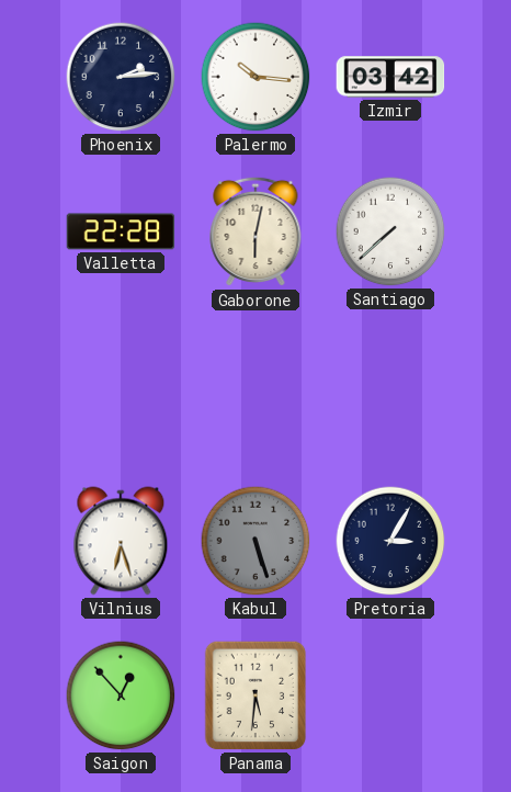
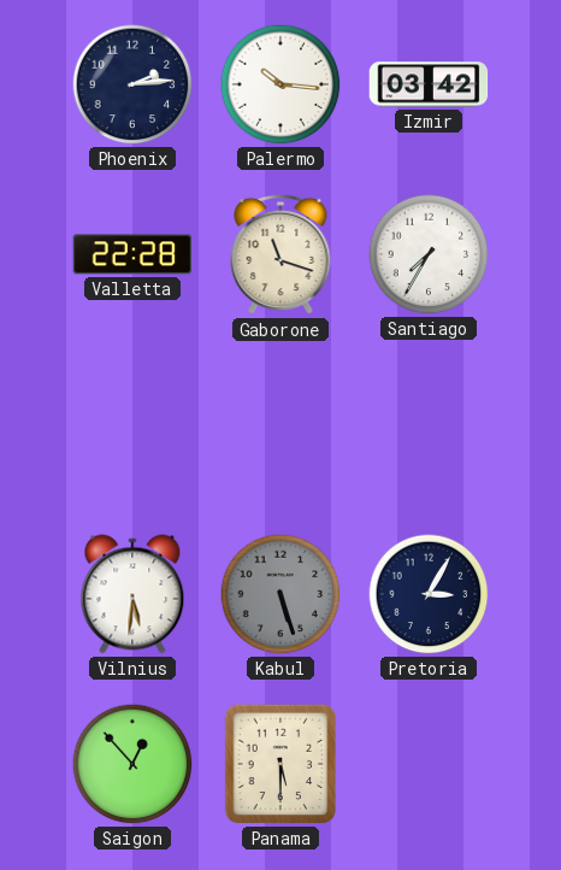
Gaborone: 6:02 -> 11:18 (280, 254)
Santiago: 7:38 -> 7:35 (429, 254)
Vilnius: 6:27 -> 5:31 (132, 594)
Panama: 5:31 -> 5:30 (280, 764)
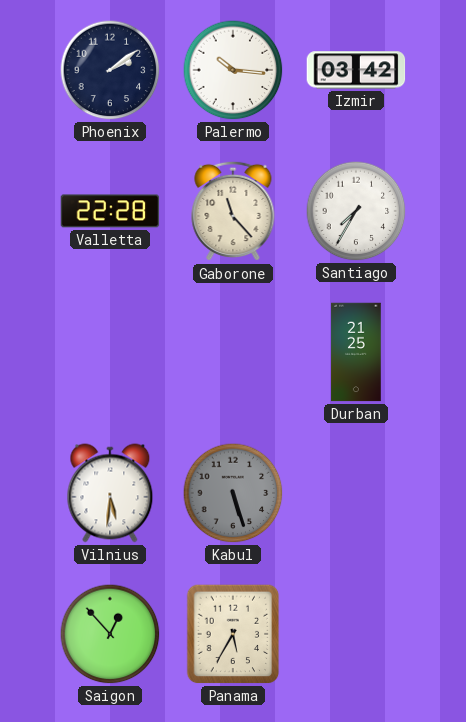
Phoenix: 2:14 -> 2:09 (110, 70)
Gaborone: 11:18 -> 11:23 (233, 211)
Durban: none -> 21:25 (356, 352)
Pretoria: 3:05 -> none (429, 594)
Panama: 5:30 -> 5:35 (233, 634)
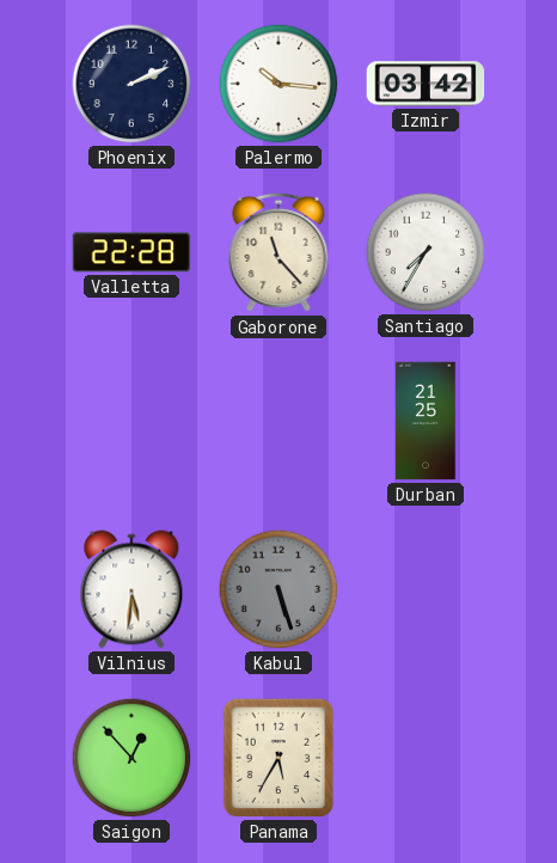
Phoenix: 2:09 -> 2:11 (131, 84)
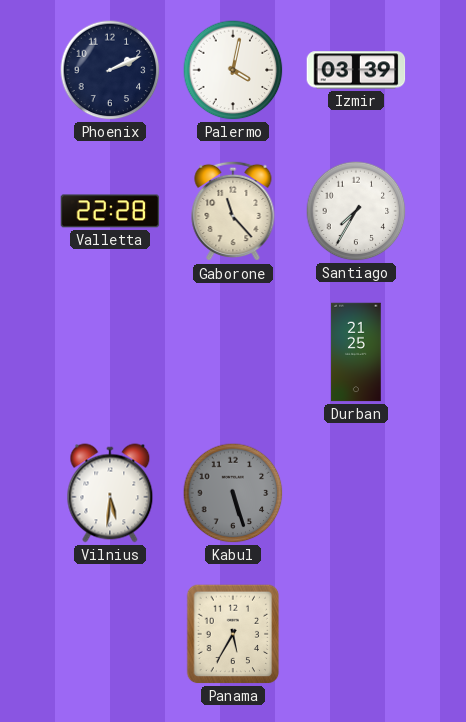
Palermo: 10:16 -> 4:02 (233, 70)
Izmir: 03:42 -> 03:39 (356, 70)
Saigon: 12:53 -> none (131, 758)
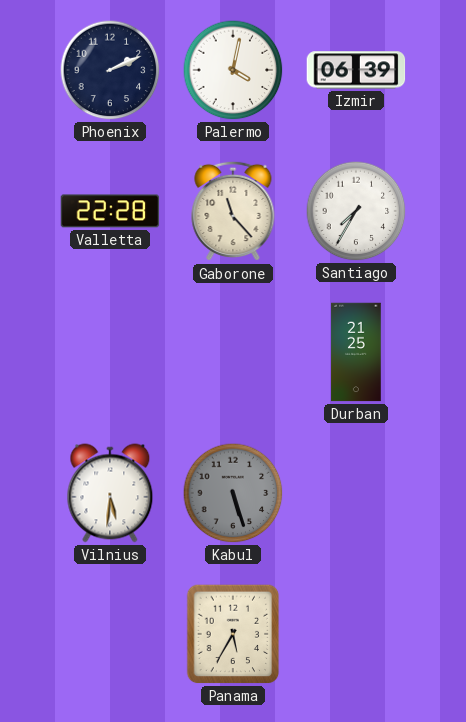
Izmir: 03:39 -> 06:39 (356, 70)
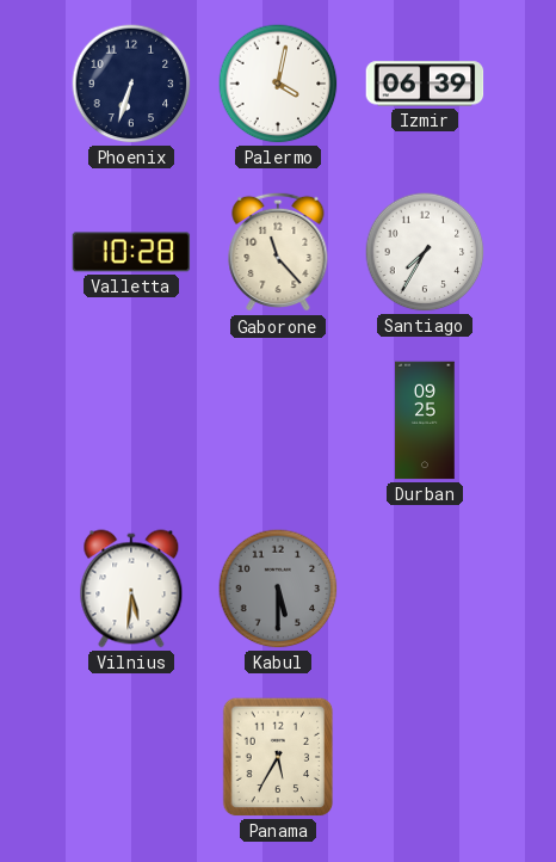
Phoenix: 2:11 -> 6:33 (131, 84)
Valletta: 22:28 -> 10:28 (131, 252)
Durban: 21:25 -> 09:25 (425, 420)
Kabul: 5:27 -> 5:30 (278, 589)
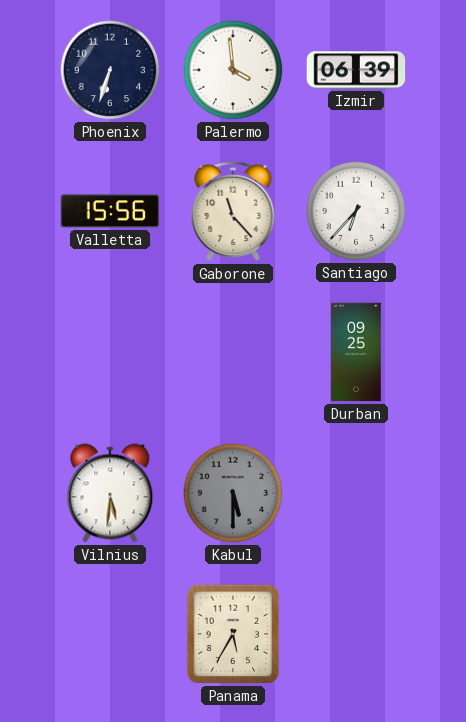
Palermo: 4:02 -> 3:59 (233, 70)
Valletta: 10:28 -> 15:56 (110, 211)
Santiago: 7:35 -> 6:37 (356, 211)
